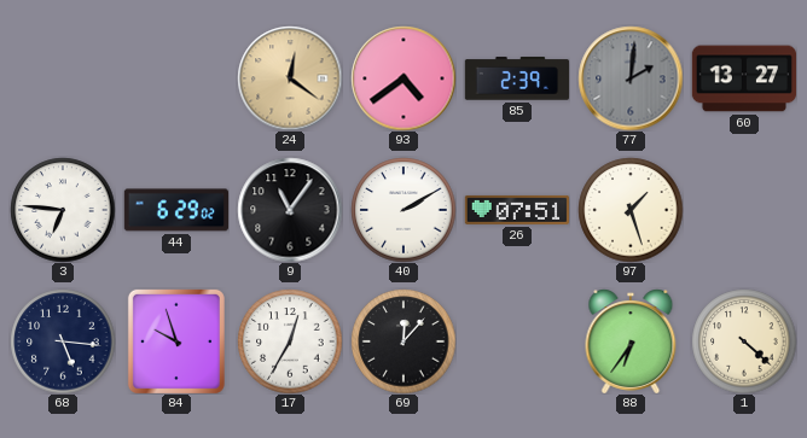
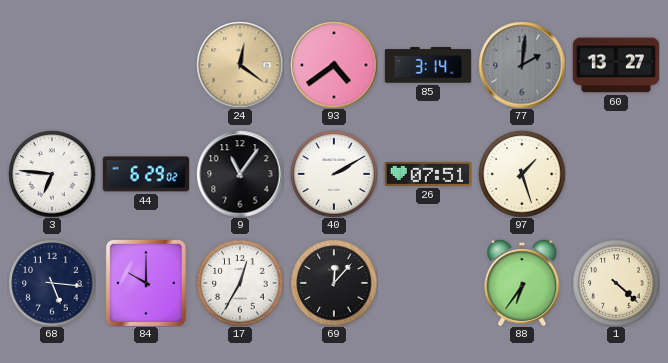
85: 2:39 -> 3:14 (427, 65)
84: 9:57 -> 10:00 (146, 283)
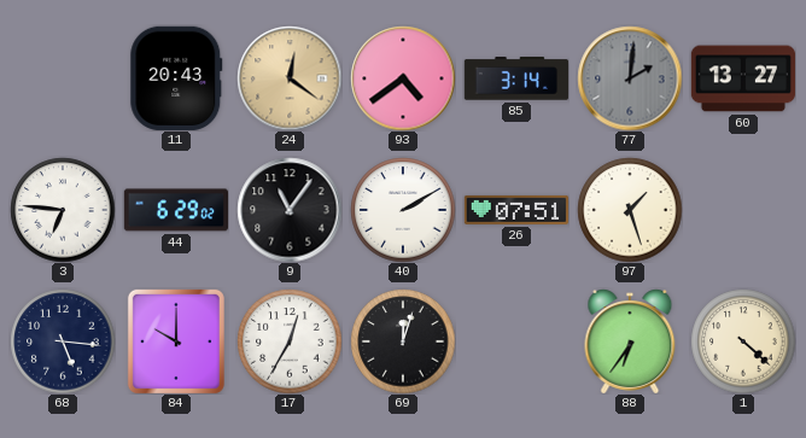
11: none -> 20:43 (176, 78)
69: 12:07 -> 12:03 (403, 341)
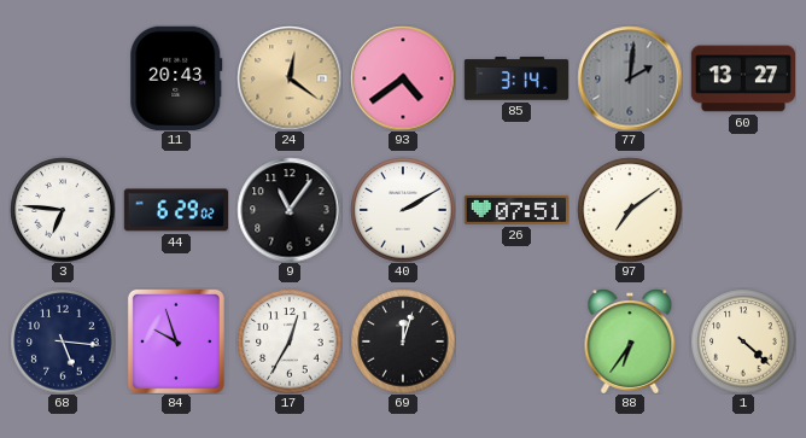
97: 1:27 -> 7:09 (630, 210)
84: 10:00 -> 9:57 (176, 341)
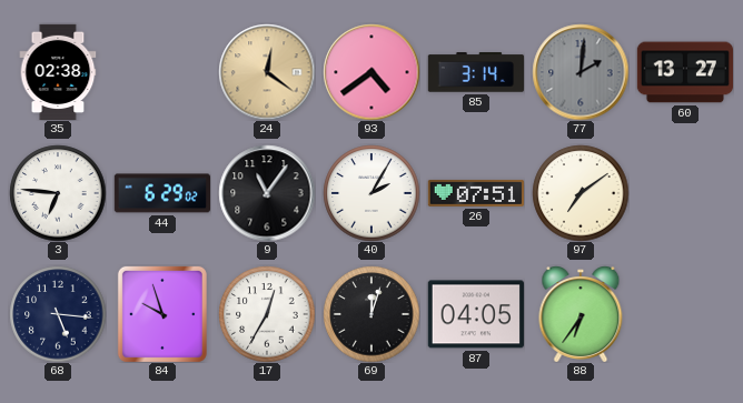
35: none -> 02:38 (58, 71)
11: 20:43 -> none (176, 78)
40: 2:10 -> 2:05 (371, 193)
87: none -> 04:05 (476, 314)
1: 4:22 -> none (743, 341)
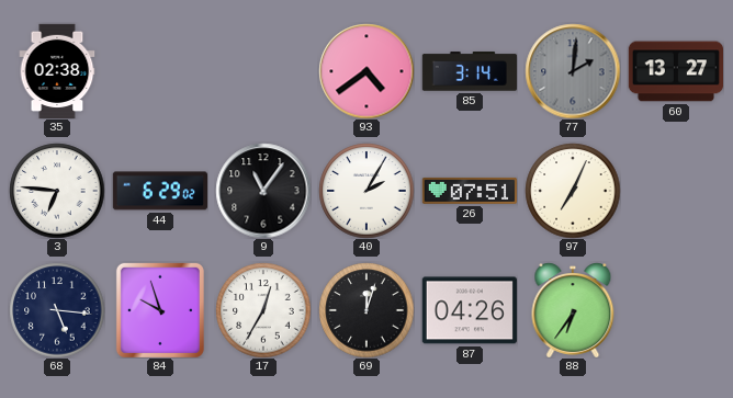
24: 12:21 -> none (267, 72)
97: 7:09 -> 7:04 (573, 191)
87: 04:05 -> 04:26 (470, 310)
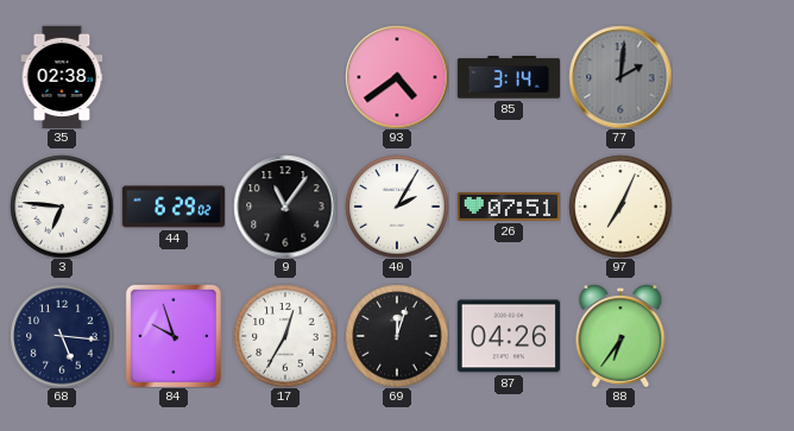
60: 13:27 -> none (675, 71)
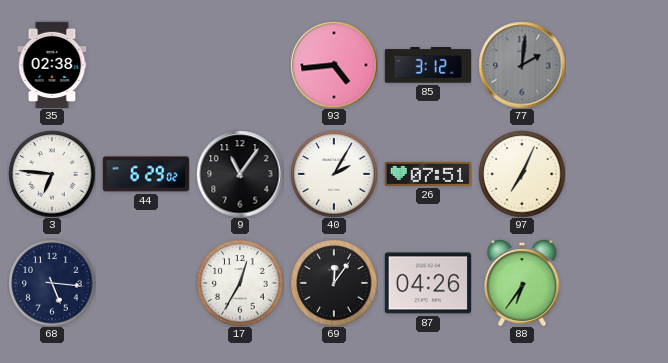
93: 4:39 -> 4:44 (334, 65)
85: 3:14 -> 3:12 (427, 65)
84: 9:57 -> none (174, 336)
69: 12:03 -> 12:06 (334, 283)
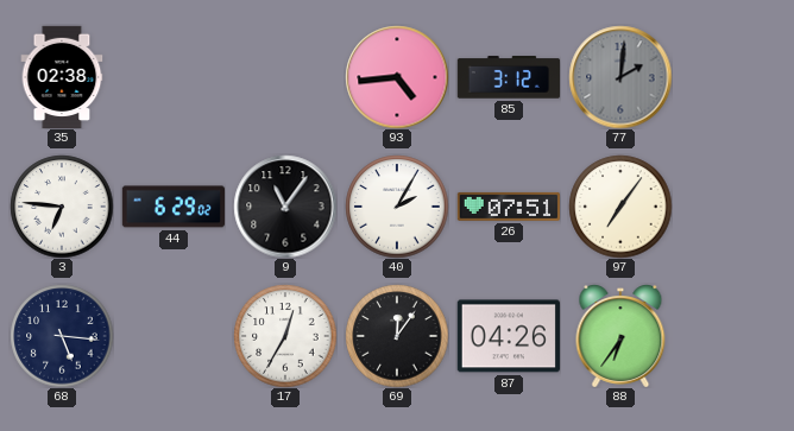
97: 7:04 -> 7:06 (620, 207)
